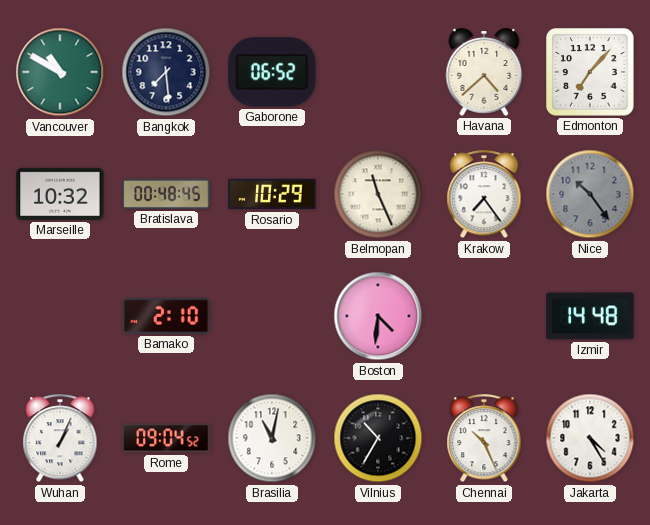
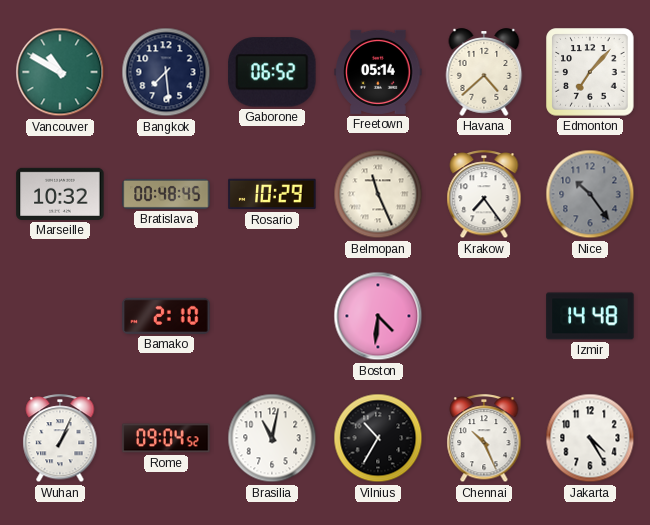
Freetown: none -> 05:14 (378, 72)
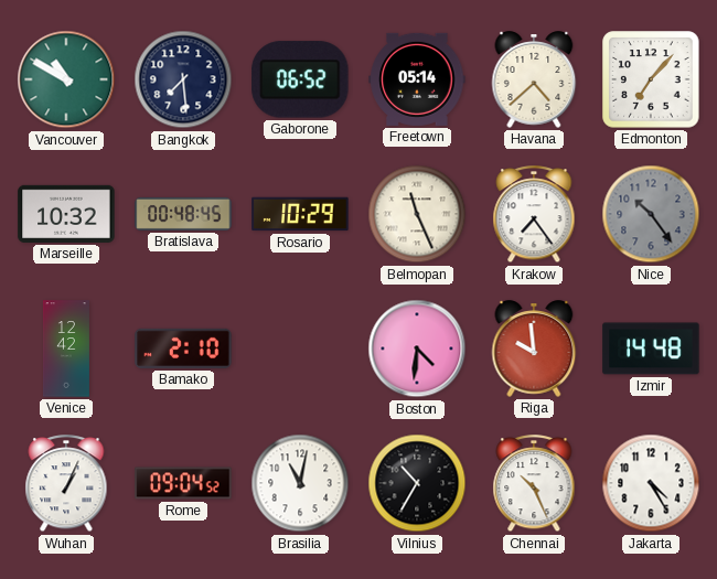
Venice: none -> 12:42 (66, 349)
Riga: none -> 9:59 (534, 349)
